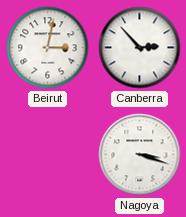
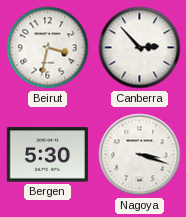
Beirut: 3:02 -> 3:32 (48, 48)
Bergen: none -> 5:30 (47, 155)
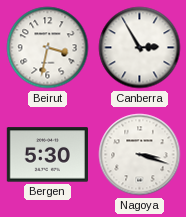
Canberra: 2:53 -> 2:55 (140, 48)
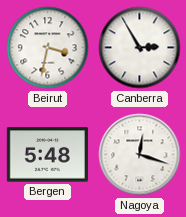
Bergen: 5:30 -> 5:48 (47, 155)
Nagoya: 3:18 -> 12:18 (140, 155)
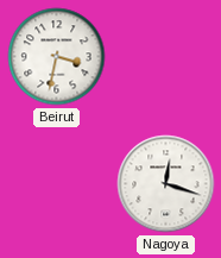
Canberra: 2:55 -> none (140, 48)
Bergen: 5:48 -> none (47, 155)
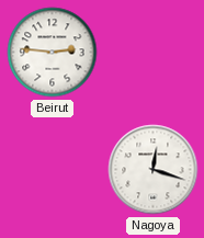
Beirut: 3:32 -> 2:46 (53, 53)
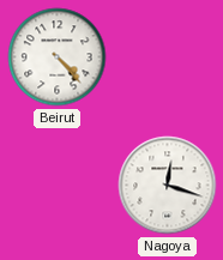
Beirut: 2:46 -> 4:23 (58, 58)
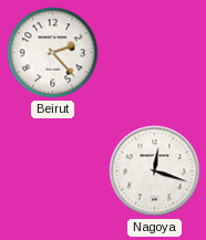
Beirut: 4:23 -> 2:23 (53, 53)
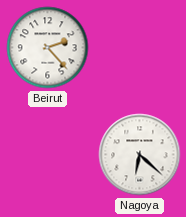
Nagoya: 12:18 -> 6:22 (140, 155)
